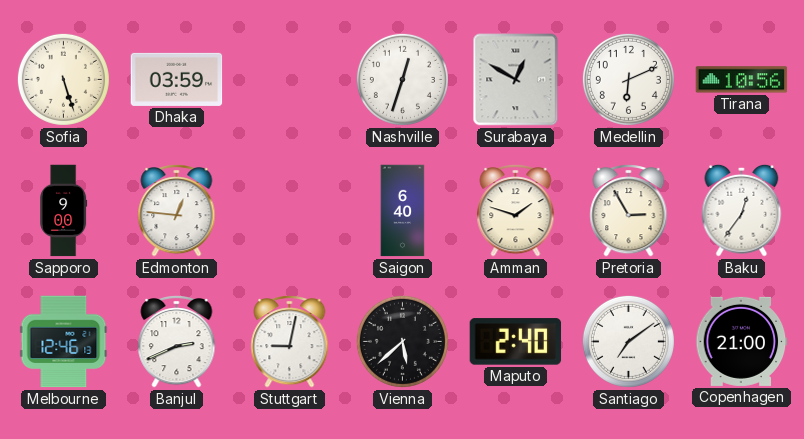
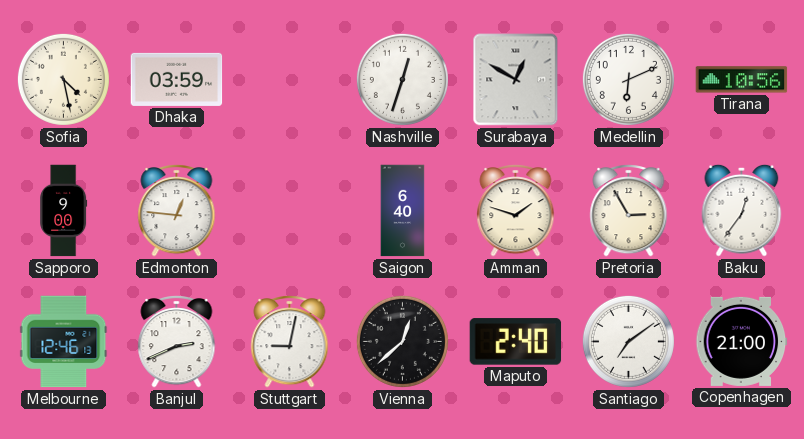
Sofia: 5:27 -> 4:28 (63, 79)
Vienna: 5:38 -> 12:38 (402, 341)
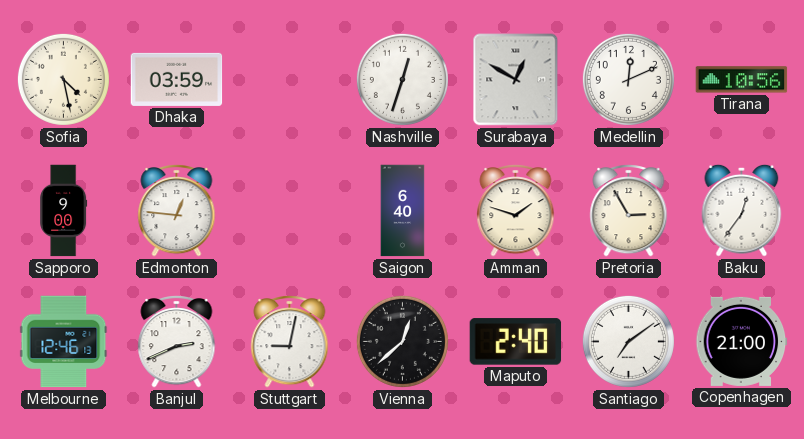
Medellin: 6:11 -> 12:11 (628, 79)
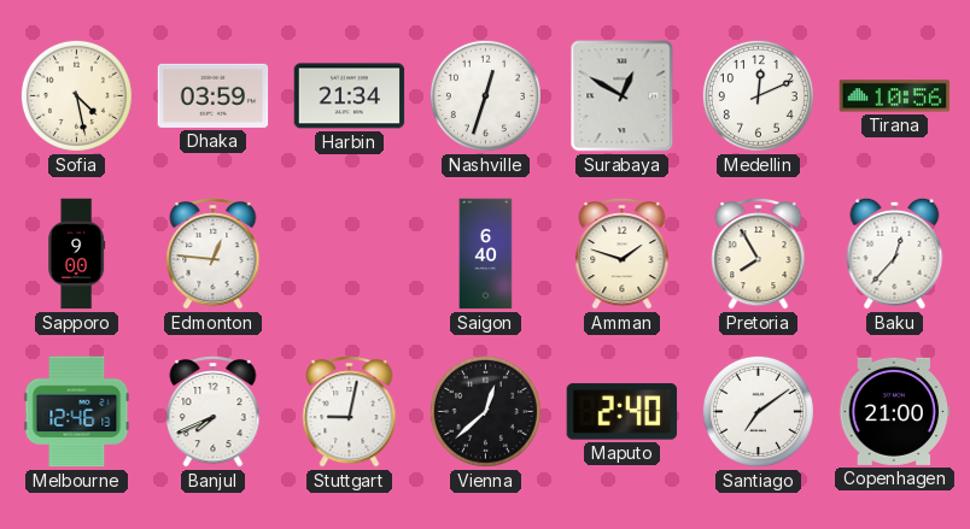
Harbin: none -> 21:34 (350, 96)
Pretoria: 2:55 -> 7:55 (759, 254)
Baku: 12:36 -> 12:37 (895, 253)
Banjul: 2:41 -> 7:41 (214, 412)
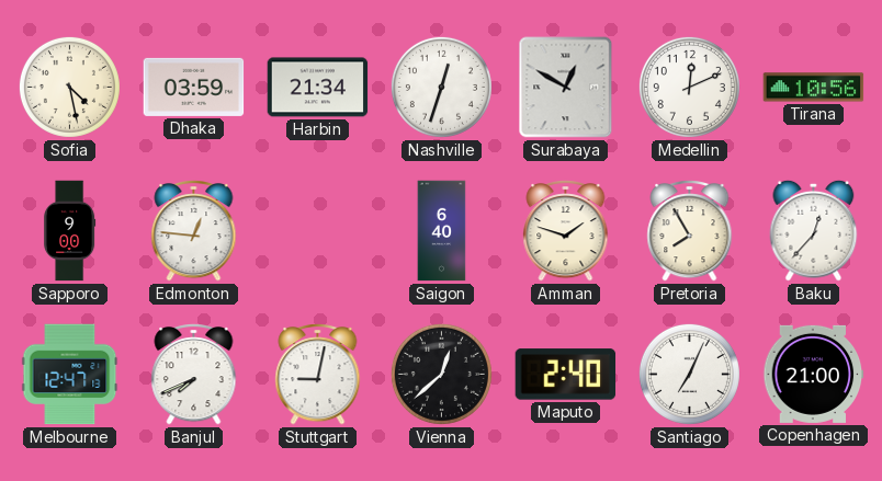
Melbourne: 12:46 -> 12:47 (70, 375)
Santiago: 7:09 -> 7:04 (689, 374)
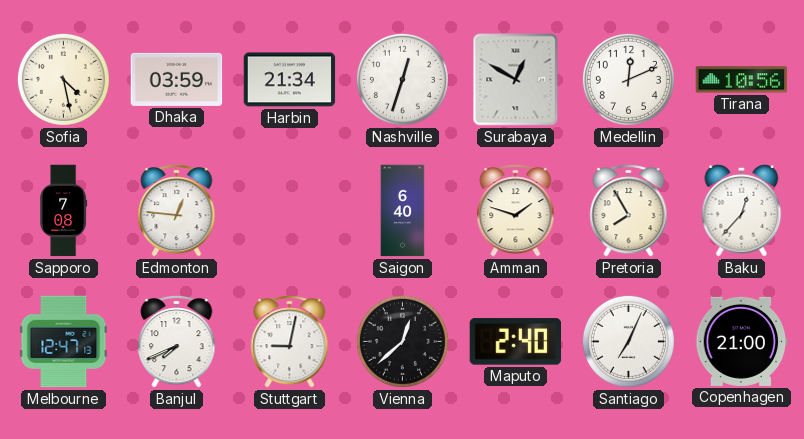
Sapporo: 9:00 -> 7:08 (64, 211)
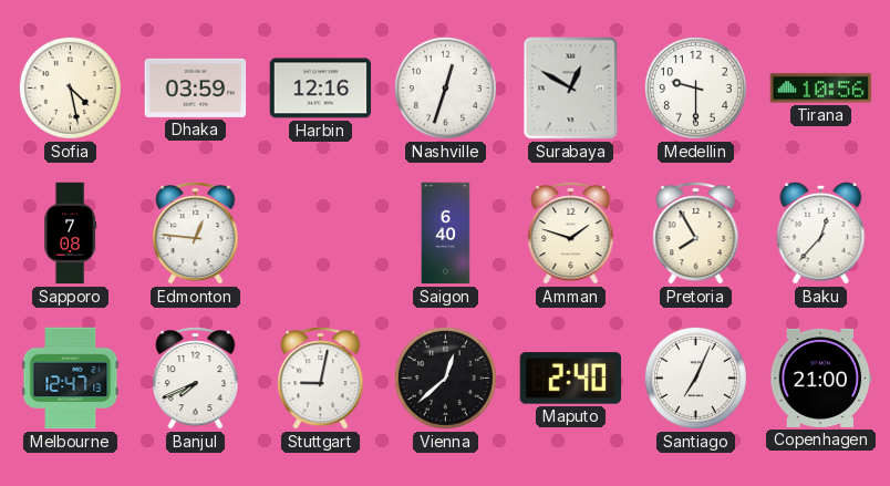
Harbin: 21:34 -> 12:16 (321, 89)
Medellin: 12:11 -> 9:30 (695, 87)
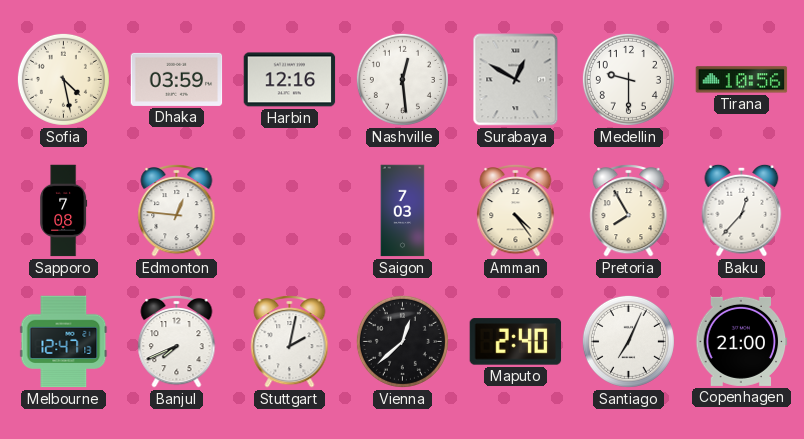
Nashville: 12:33 -> 12:29 (402, 79)
Saigon: 6:40 -> 7:03 (403, 211)
Amman: 1:48 -> 4:24 (516, 211)
Stuttgart: 9:02 -> 2:02 (290, 342)
